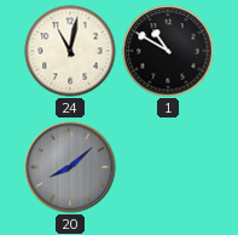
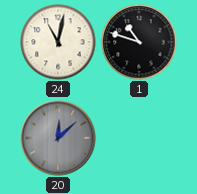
1: 10:50 -> 10:48 (139, 42)
20: 8:08 -> 12:08 (58, 138)
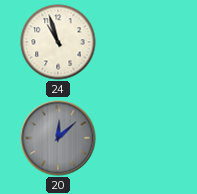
24: 11:02 -> 10:57 (58, 42)
1: 10:48 -> none (139, 42)
